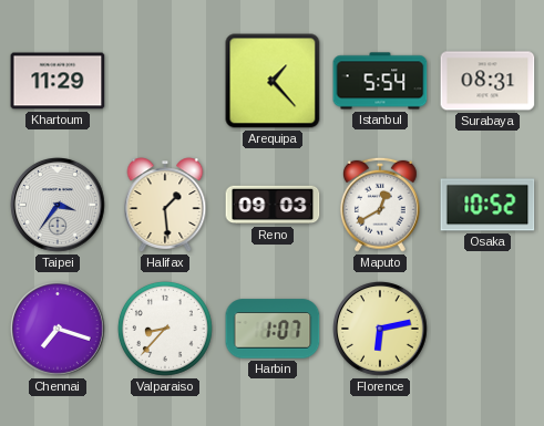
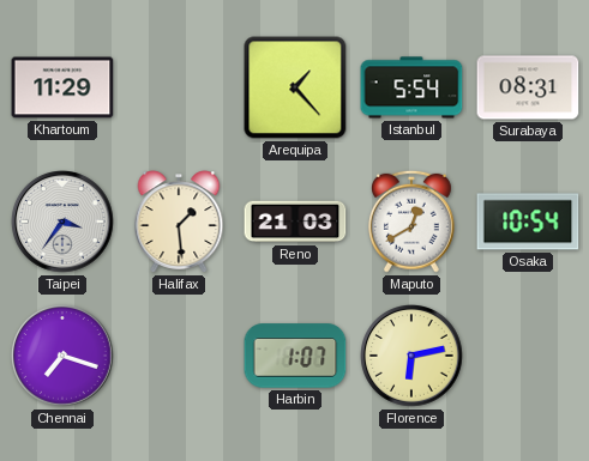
Reno: 09:03 -> 21:03 (295, 222)
Osaka: 10:52 -> 10:54 (528, 222)
Valparaiso: 8:37 -> none (165, 329)
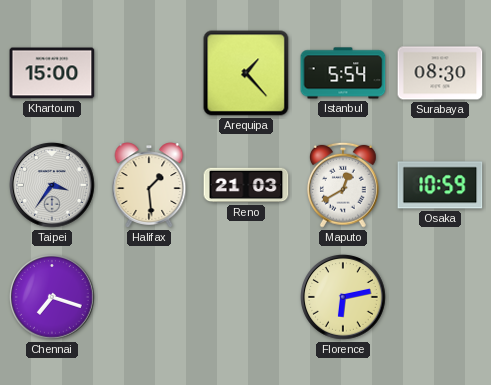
Khartoum: 11:29 -> 15:00 (52, 73)
Surabaya: 08:31 -> 08:30 (440, 73)
Osaka: 10:54 -> 10:59 (440, 185)
Harbin: 1:07 -> none (295, 356)
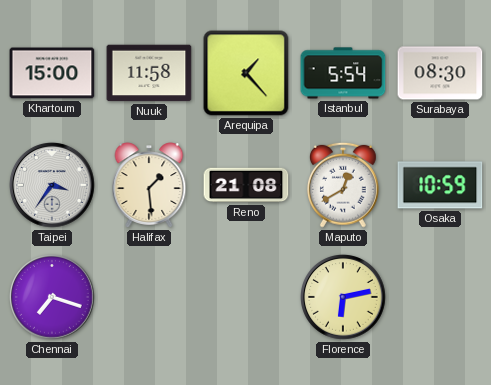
Nuuk: none -> 11:58 (149, 73)
Reno: 21:03 -> 21:08 (246, 185)
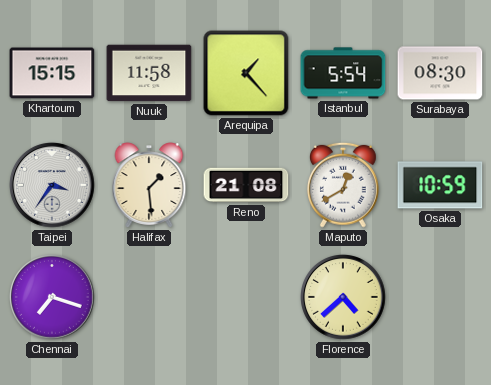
Khartoum: 15:00 -> 15:15 (52, 73)
Florence: 6:13 -> 4:38 (344, 298)
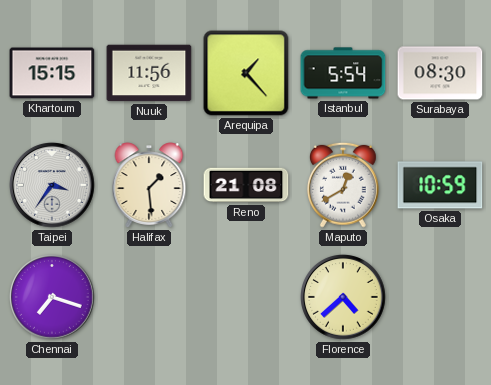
Nuuk: 11:58 -> 11:56 (149, 73)
